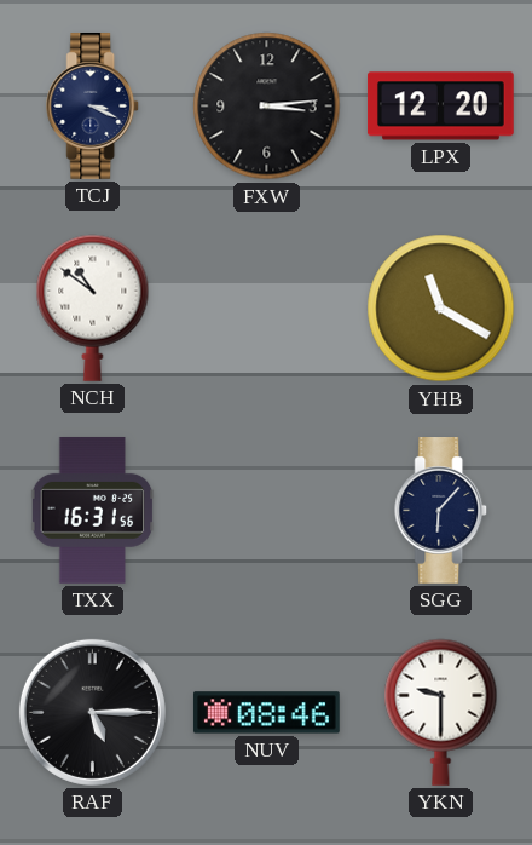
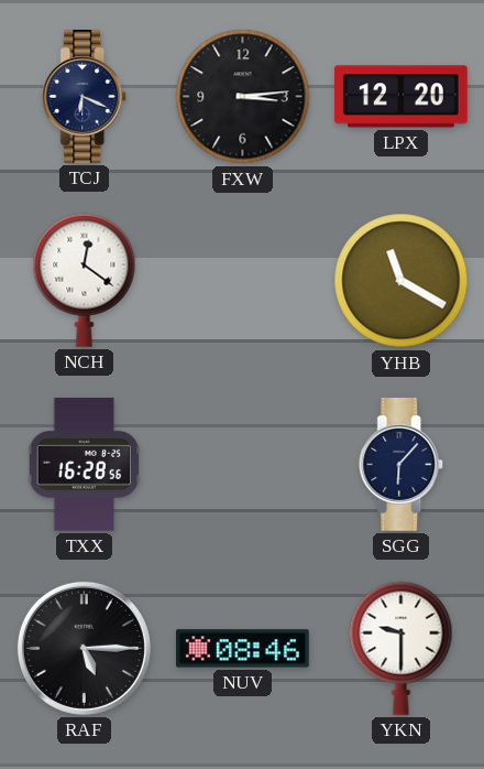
TCJ: 3:19 -> 6:19 (85, 97)
NCH: 10:51 -> 12:21 (85, 280)
TXX: 16:31 -> 16:28 (85, 464)
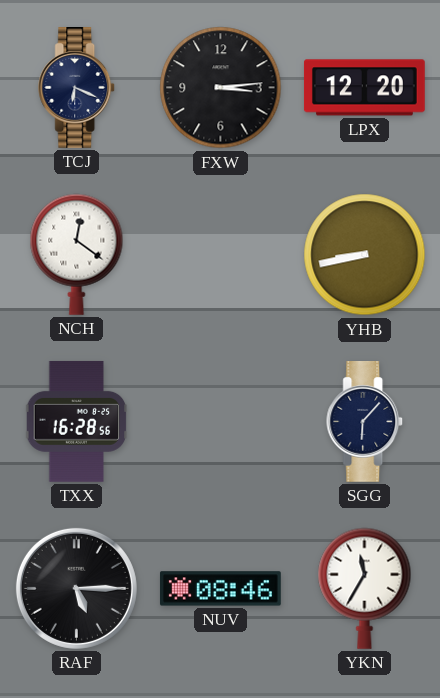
YHB: 11:20 -> 8:43 (365, 255)
YKN: 9:30 -> 11:35 (365, 588)
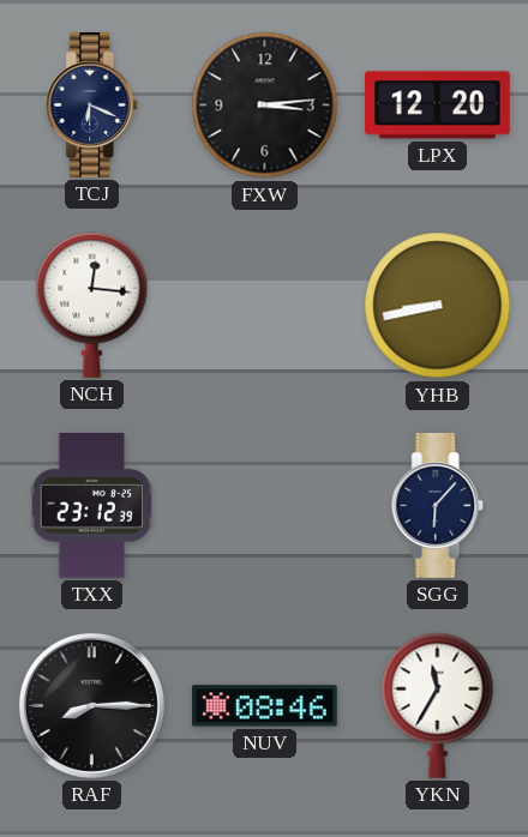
NCH: 12:21 -> 12:16 (92, 305)
TXX: 16:28 -> 23:12 (92, 505)
RAF: 5:15 -> 8:15 (91, 705)
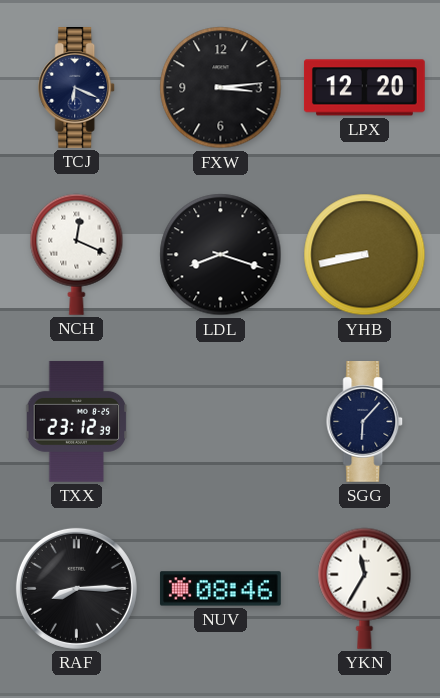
NCH: 12:16 -> 12:19 (77, 254)
LDL: none -> 8:18 (221, 255)
